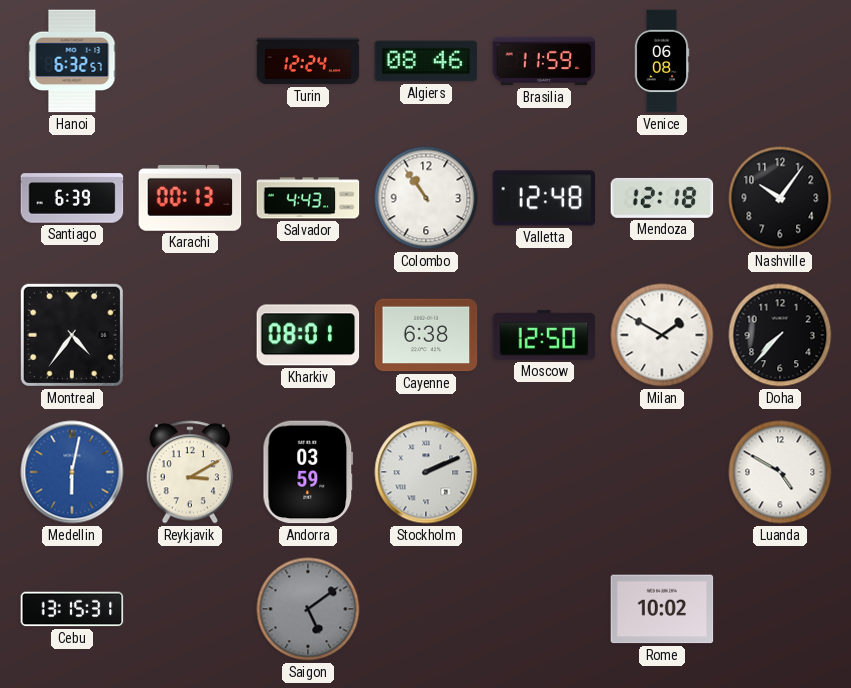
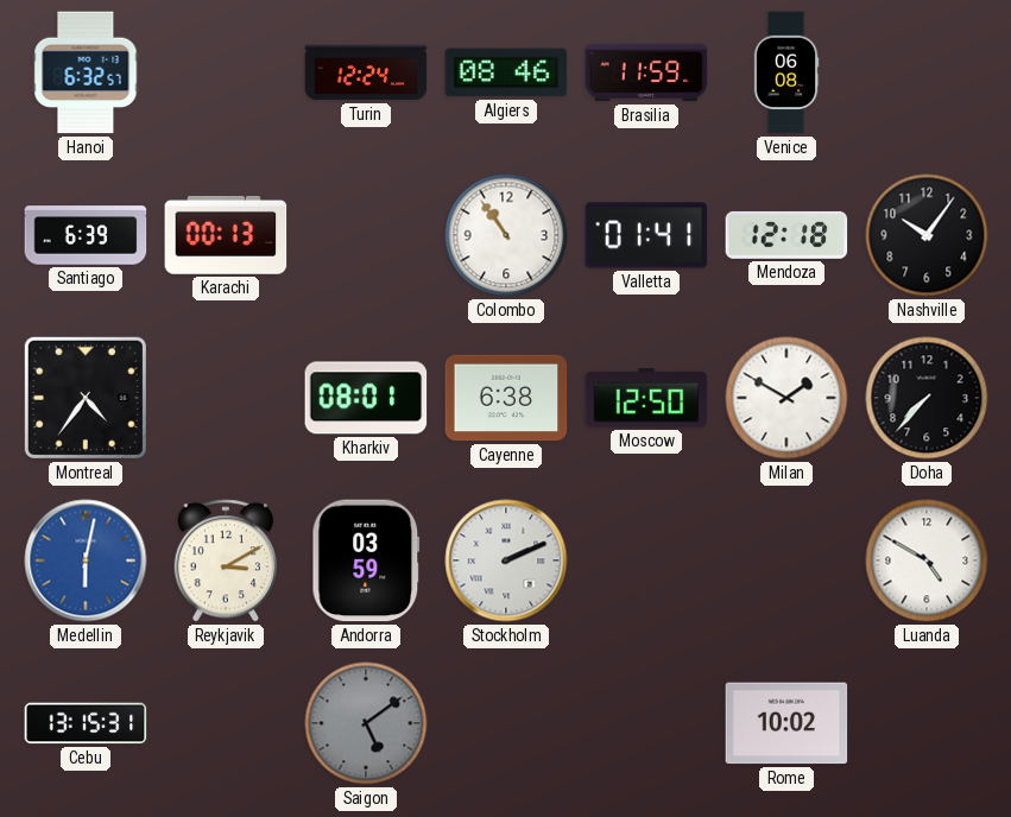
Salvador: 4:43 -> none (308, 198)
Valletta: 12:48 -> 01:41 (646, 235)
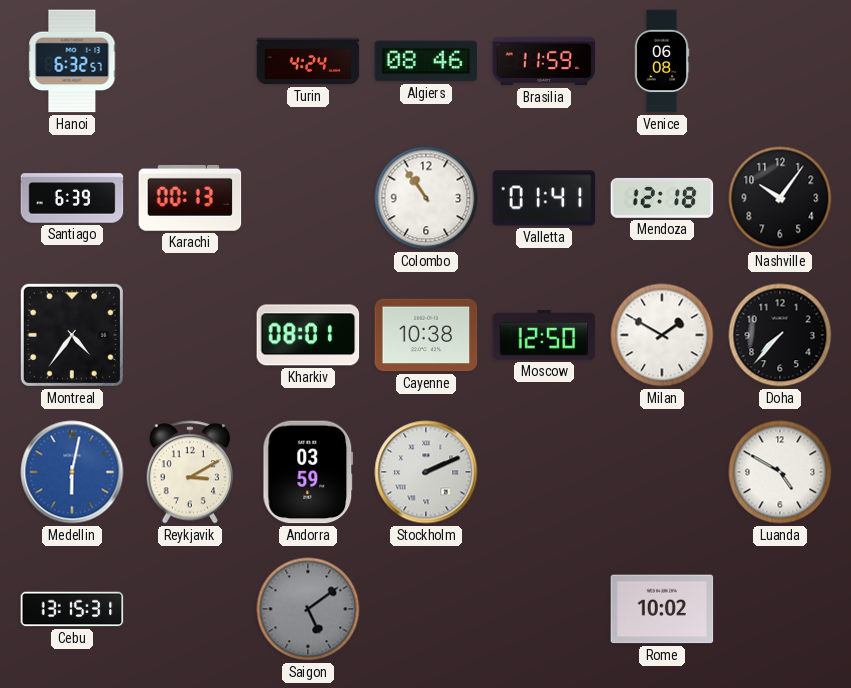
Turin: 12:24 -> 4:24 (308, 61)
Cayenne: 6:38 -> 10:38 (426, 335)
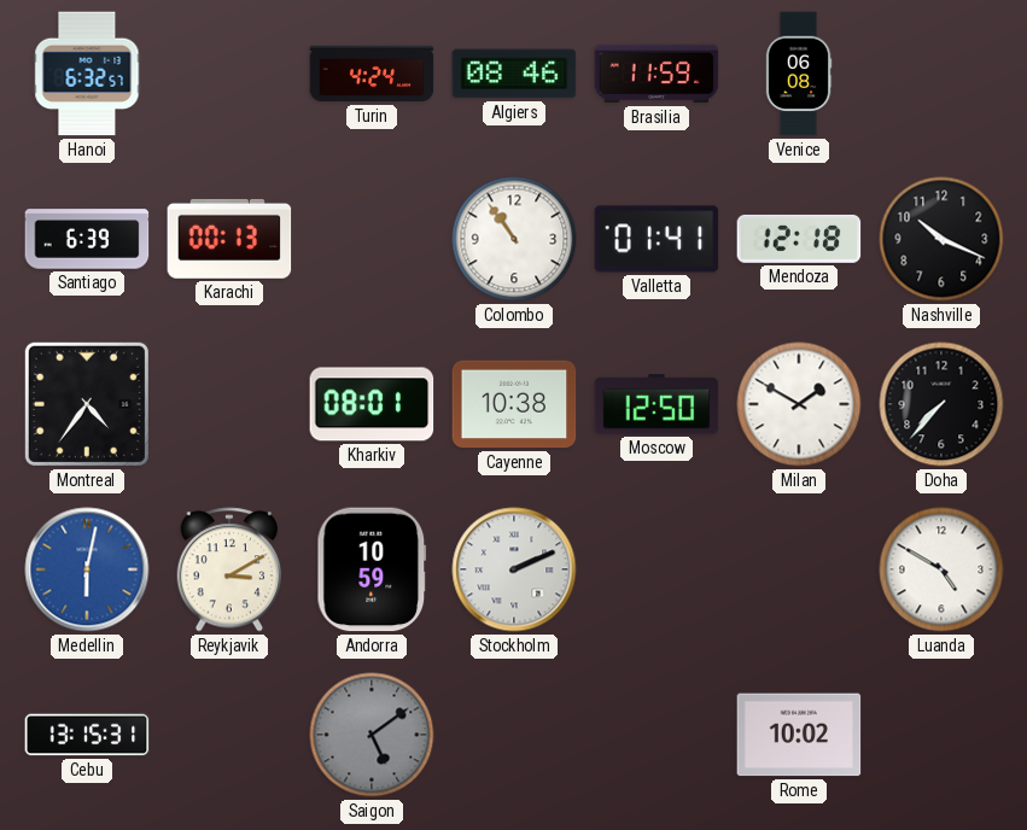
Nashville: 10:06 -> 10:19 (941, 239)
Andorra: 03:59 -> 10:59 (372, 569)
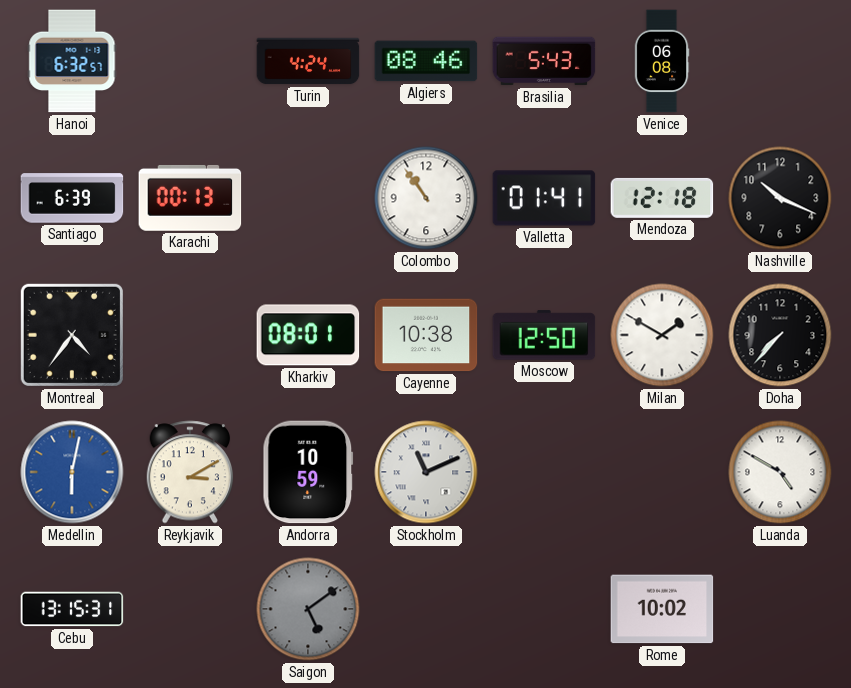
Brasilia: 11:59 -> 5:43 (544, 61)
Stockholm: 2:11 -> 11:11 (426, 472)
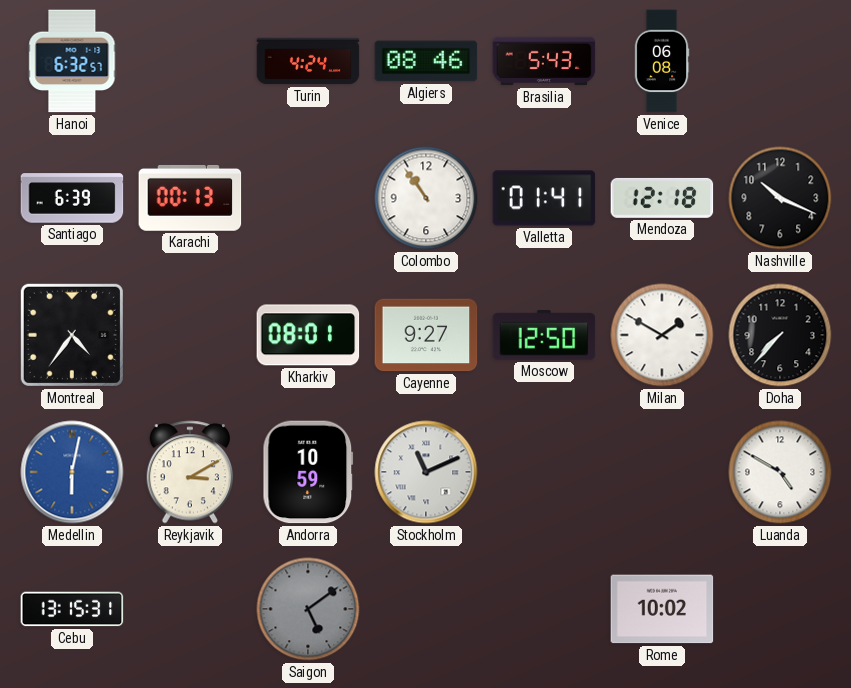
Cayenne: 10:38 -> 9:27 (426, 335)
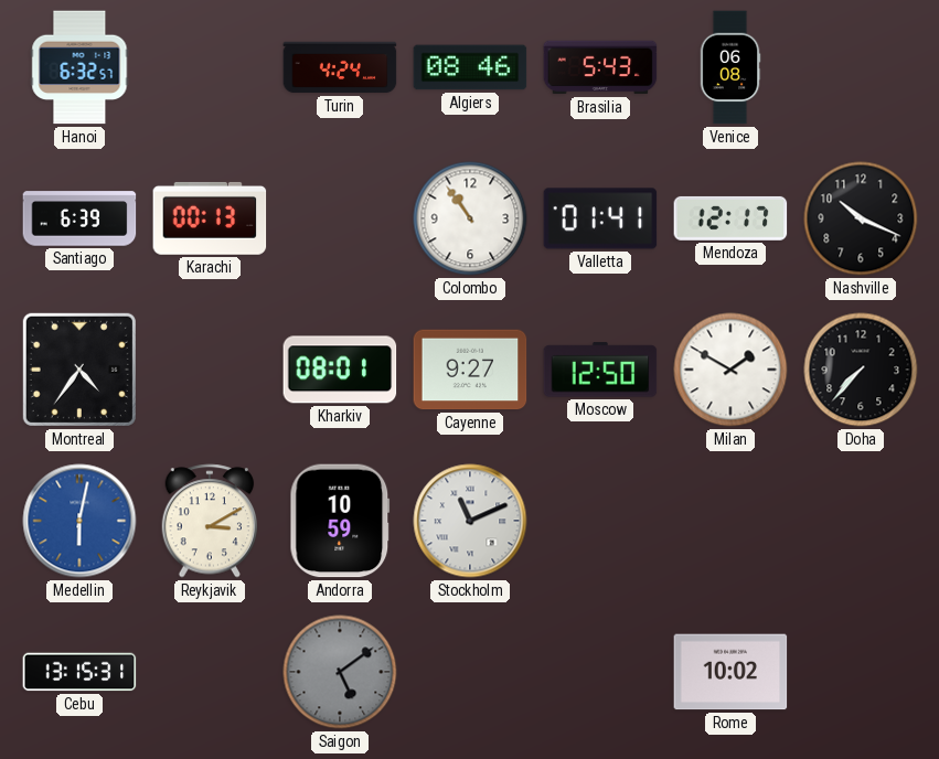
Mendoza: 12:18 -> 12:17 (730, 218)
Luanda: 4:50 -> none (780, 472)
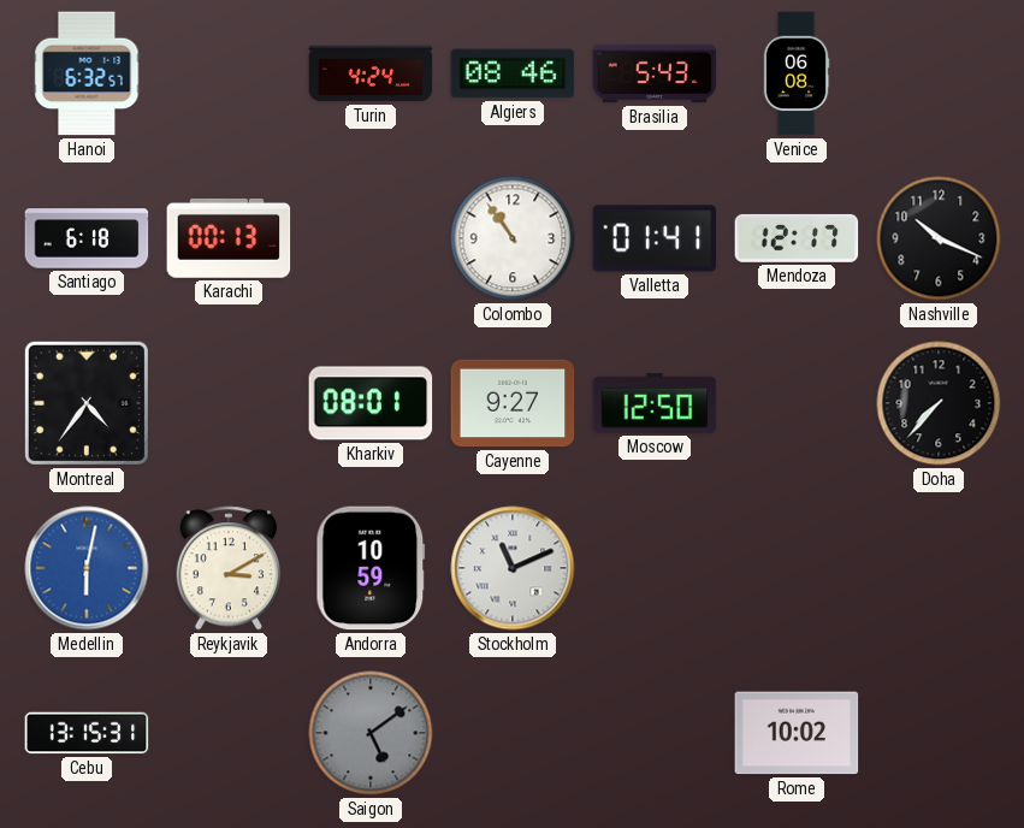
Santiago: 6:39 -> 6:18 (87, 238)
Milan: 1:50 -> none (730, 370)
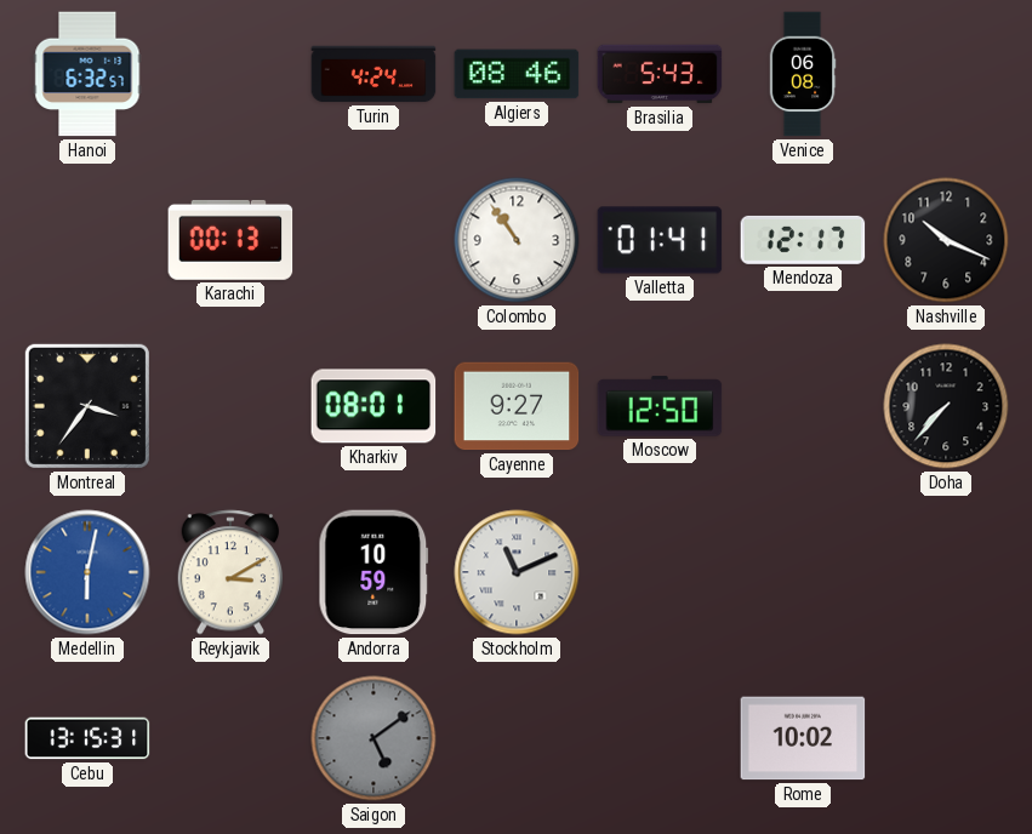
Santiago: 6:18 -> none (87, 238)
Montreal: 4:36 -> 3:36 (87, 406)
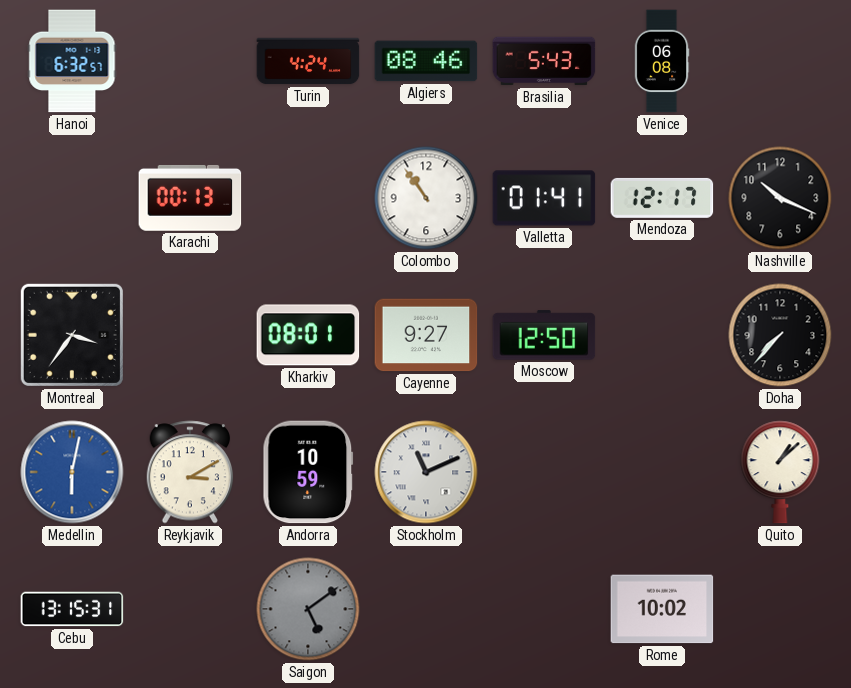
Quito: none -> 1:08 (780, 472)
